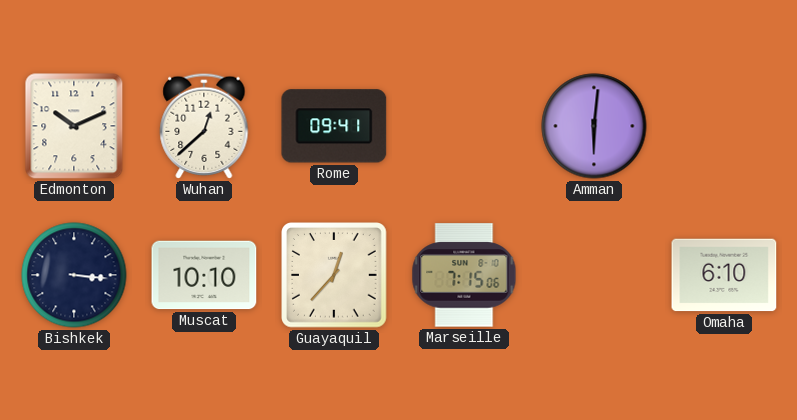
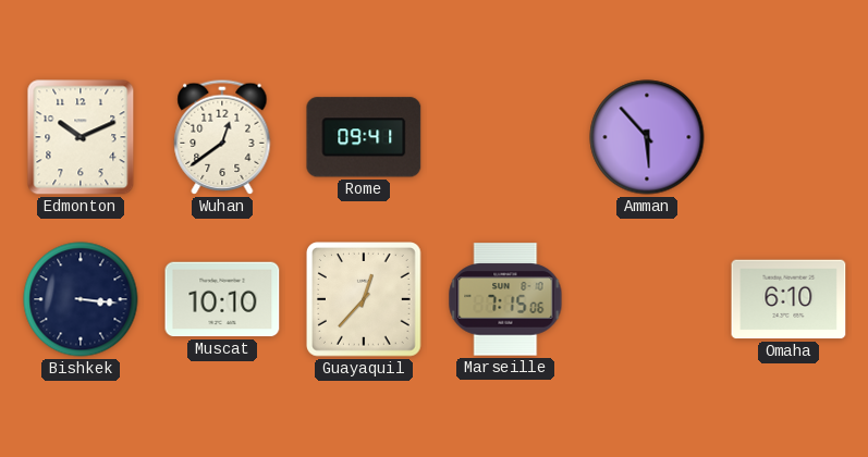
Wuhan: 12:38 -> 12:39 (222, 137)
Amman: 6:01 -> 5:53 (647, 137)
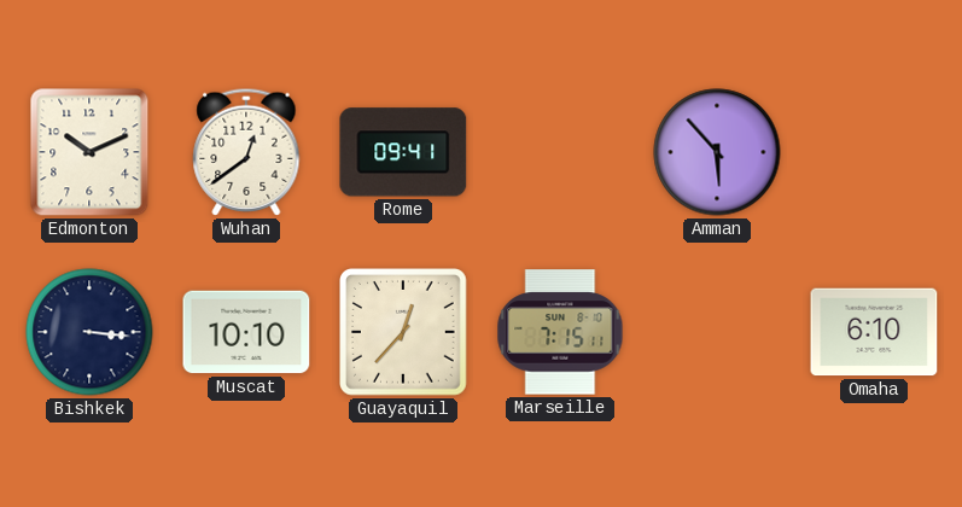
Marseille: 7:15:06 -> 7:15:11 (560, 332)
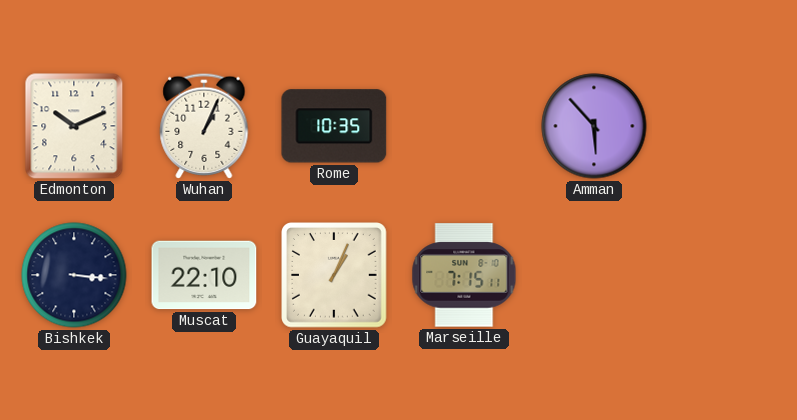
Wuhan: 12:39 -> 1:04 (204, 126)
Rome: 09:41 -> 10:35 (334, 126)
Muscat: 10:10 -> 22:10 (204, 275)
Guayaquil: 12:37 -> 1:04 (335, 276)
Omaha: 6:10 -> none (874, 332)
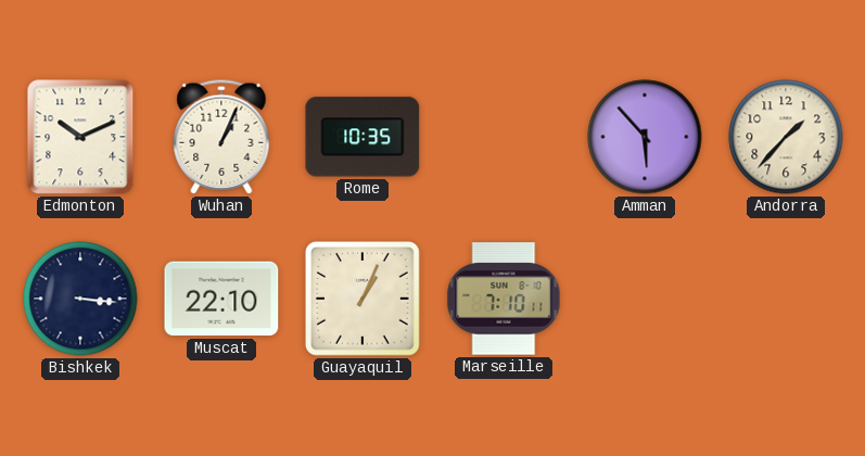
Andorra: none -> 1:37 (786, 137)
Marseille: 7:15 -> 7:10 (504, 299)
